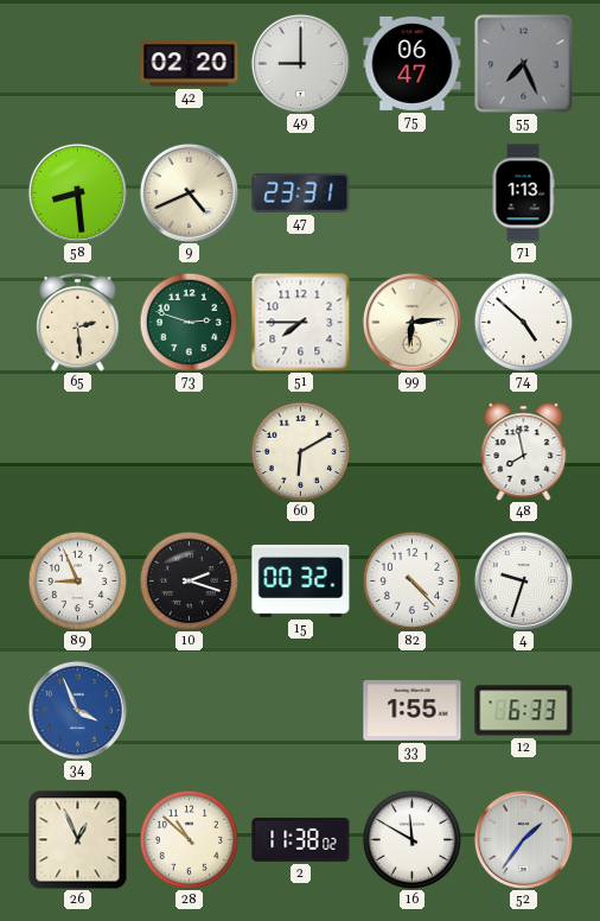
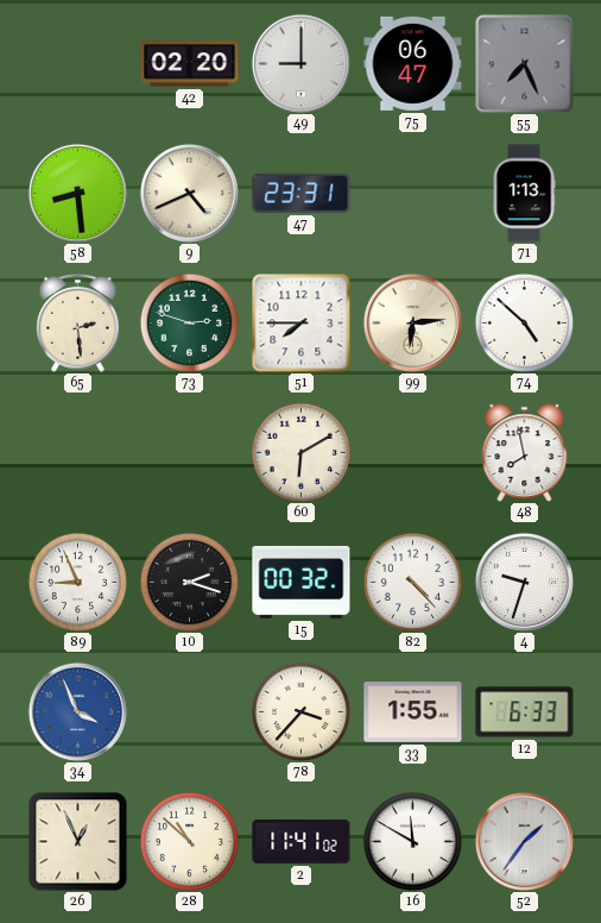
78: none -> 3:37 (300, 711)
2: 11:38 -> 11:41 (302, 841)
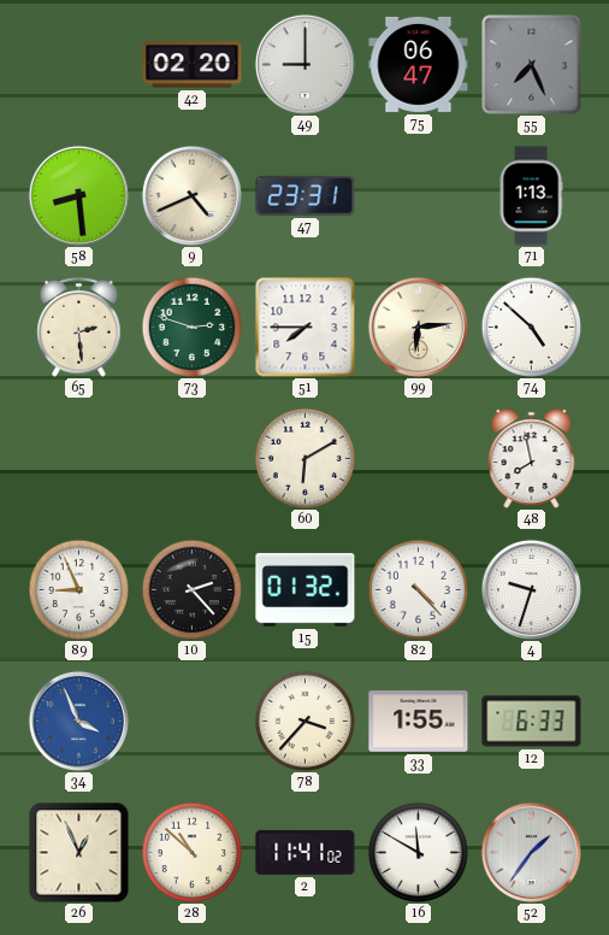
10: 2:18 -> 2:23 (191, 589)
15: 00:32 -> 01:32 (306, 589)
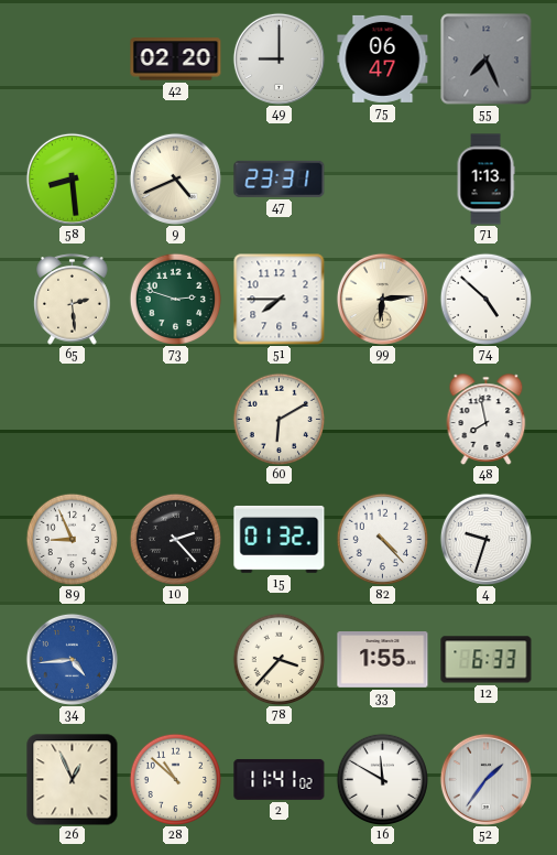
34: 3:56 -> 4:44 (72, 659)
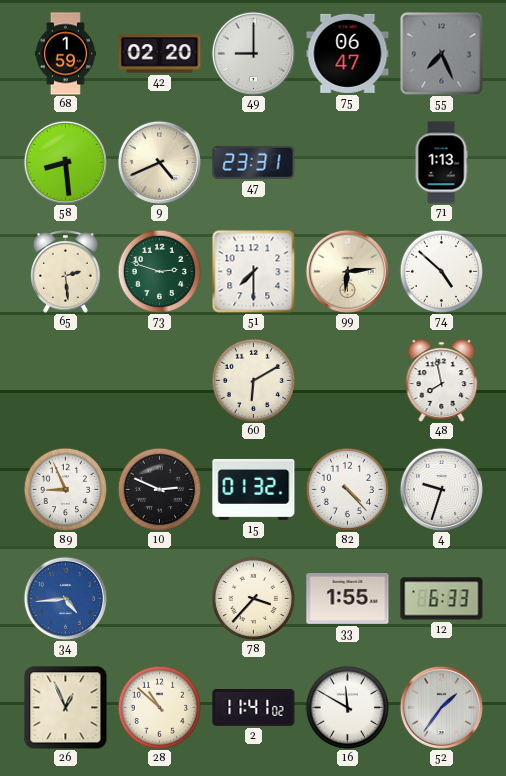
68: none -> 1:59 (65, 54)
51: 7:45 -> 7:30 (253, 272)
10: 2:23 -> 2:49 (159, 489)
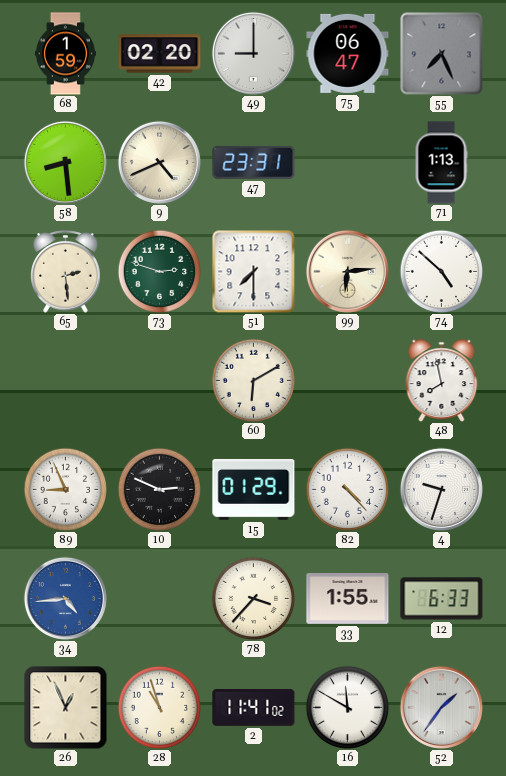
15: 01:32 -> 01:29 (254, 489)
28: 10:52 -> 10:57 (159, 707)
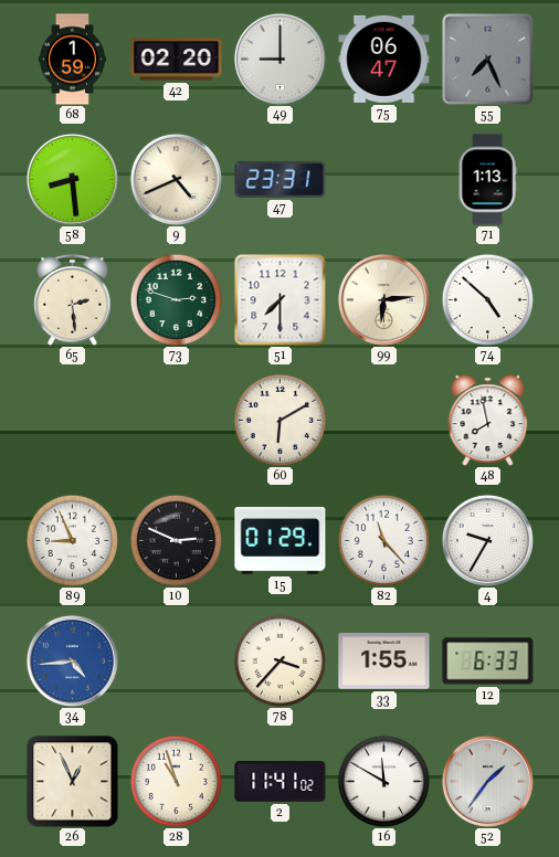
82: 4:23 -> 11:23 (383, 540)
4: 9:33 -> 9:35 (487, 540)
